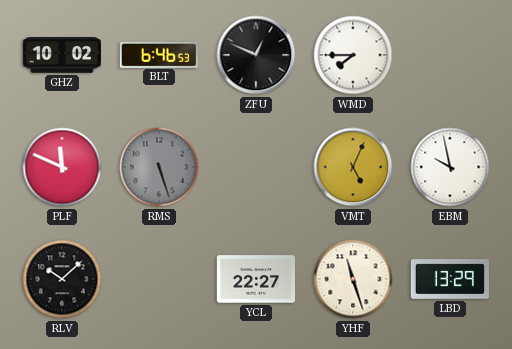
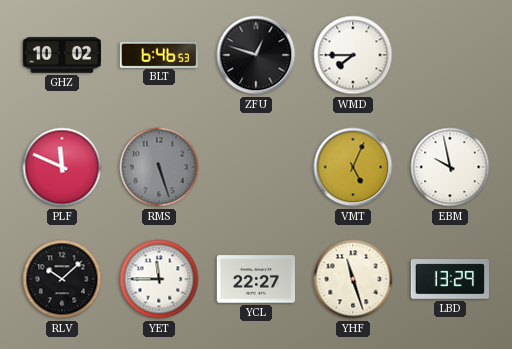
ZFU: 12:49 -> 12:48 (256, 55)
YET: none -> 11:45 (159, 279)
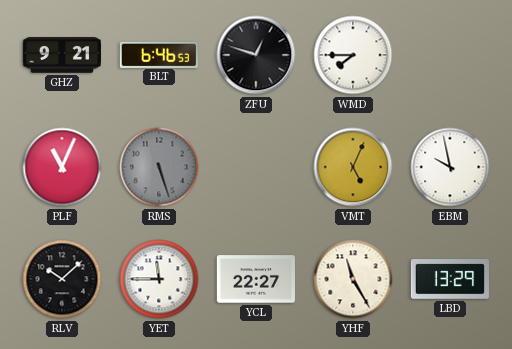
GHZ: 10:02 -> 9:21 (61, 55)
PLF: 11:49 -> 11:04 (62, 167)
YHF: 11:27 -> 11:25 (353, 279)
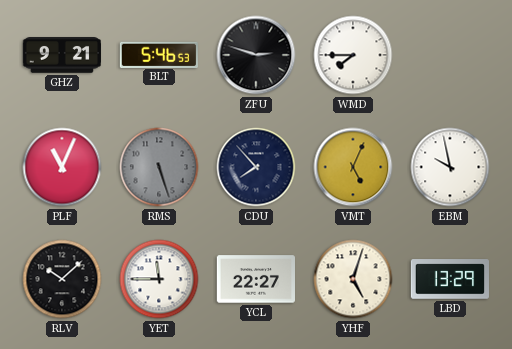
BLT: 6:46 -> 5:46 (159, 54)
ZFU: 12:48 -> 2:48 (256, 55)
CDU: none -> 7:53 (256, 167)
YHF: 11:25 -> 5:03 (353, 279)
